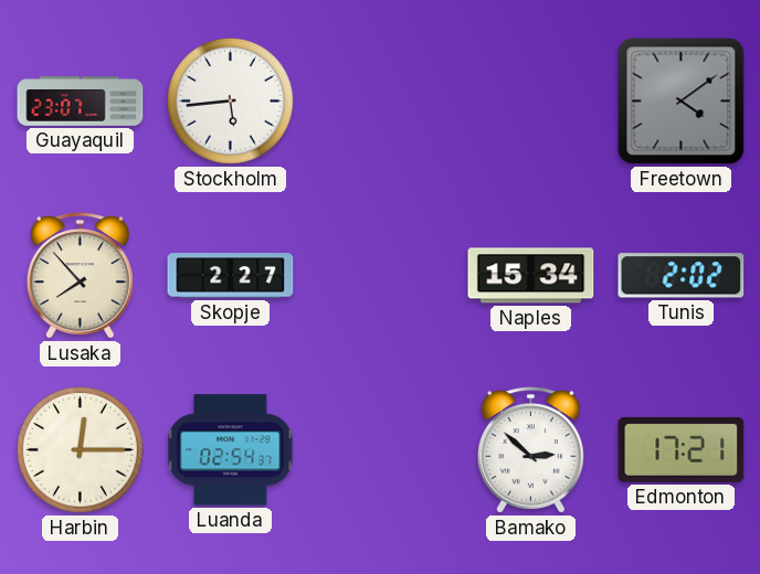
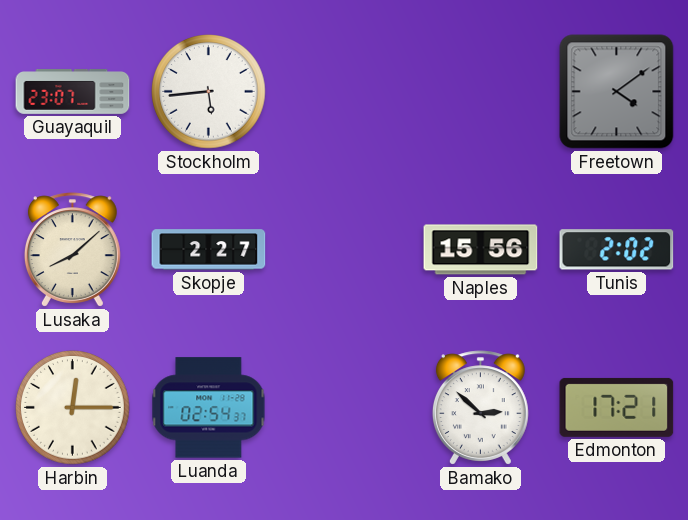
Lusaka: 7:53 -> 8:08 (72, 250)
Naples: 15:34 -> 15:56 (481, 250)
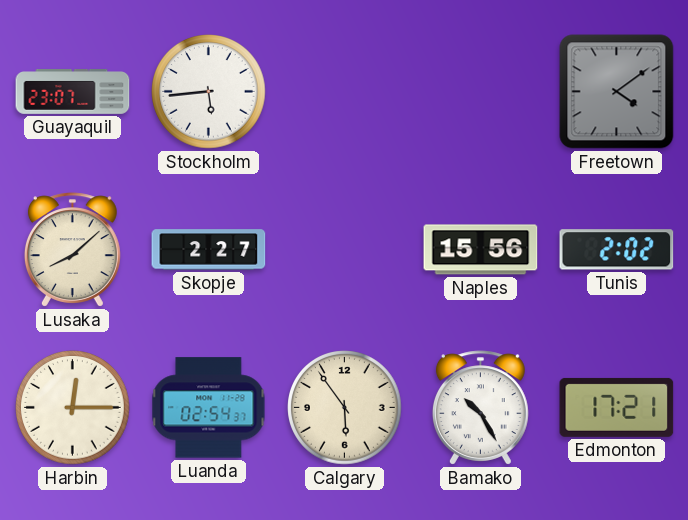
Calgary: none -> 5:54 (345, 408)
Bamako: 2:52 -> 10:25 (480, 408)
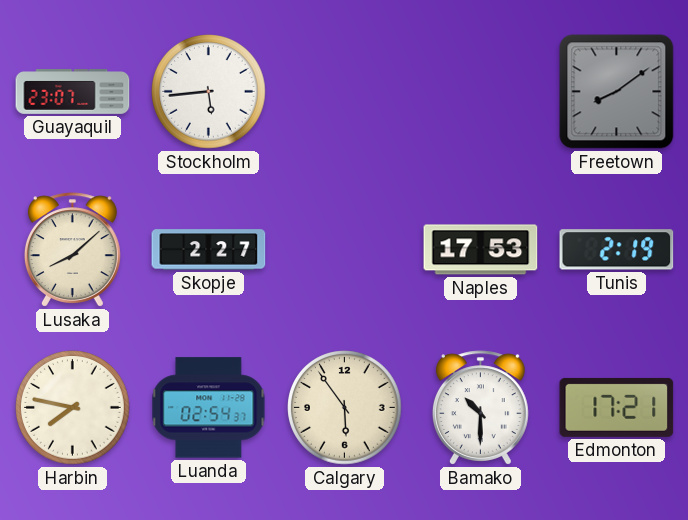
Freetown: 4:09 -> 8:09 (617, 92)
Naples: 15:56 -> 17:53 (481, 250)
Tunis: 2:02 -> 2:19 (617, 250)
Harbin: 12:15 -> 7:47 (73, 408)
Bamako: 10:25 -> 10:30 (480, 408)
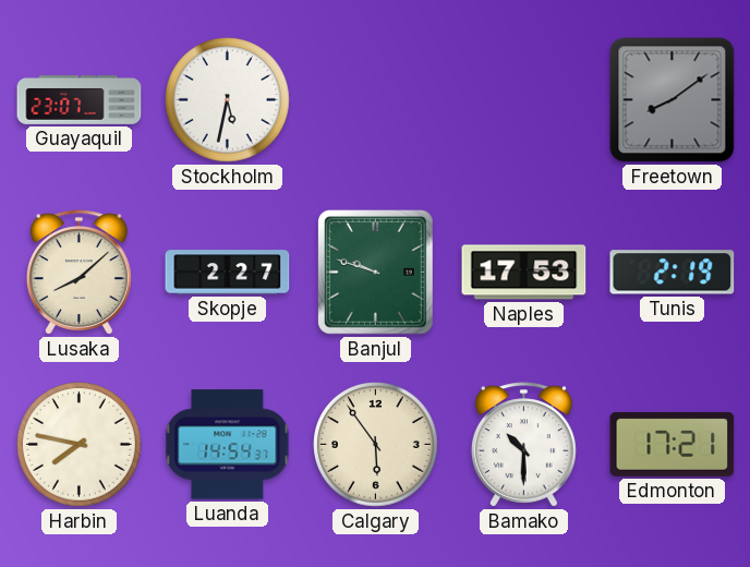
Stockholm: 5:44 -> 5:32 (228, 100)
Banjul: none -> 9:48 (376, 273)
Luanda: 02:54 -> 14:54 (228, 445)
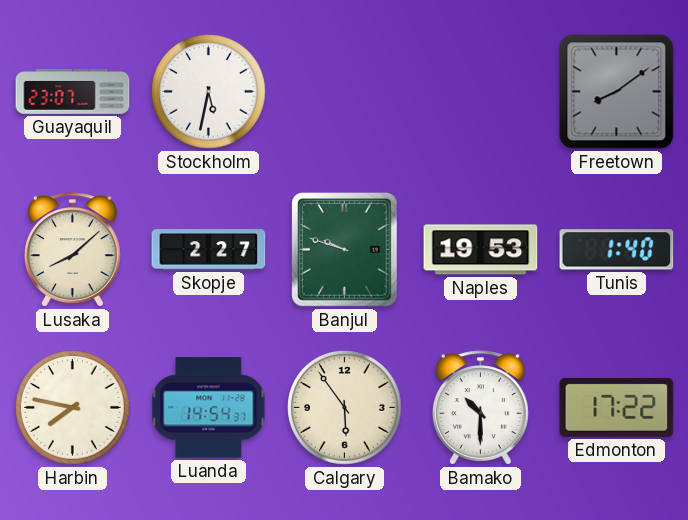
Naples: 17:53 -> 19:53 (481, 250)
Tunis: 2:19 -> 1:40 (617, 250)
Edmonton: 17:21 -> 17:22 (617, 407)
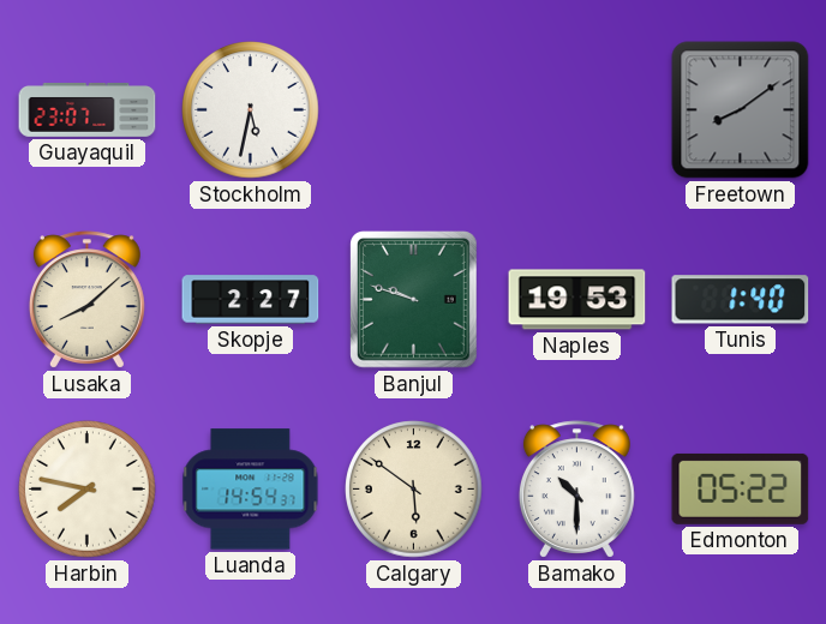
Calgary: 5:54 -> 5:51 (414, 490)
Edmonton: 17:22 -> 05:22 (741, 488)
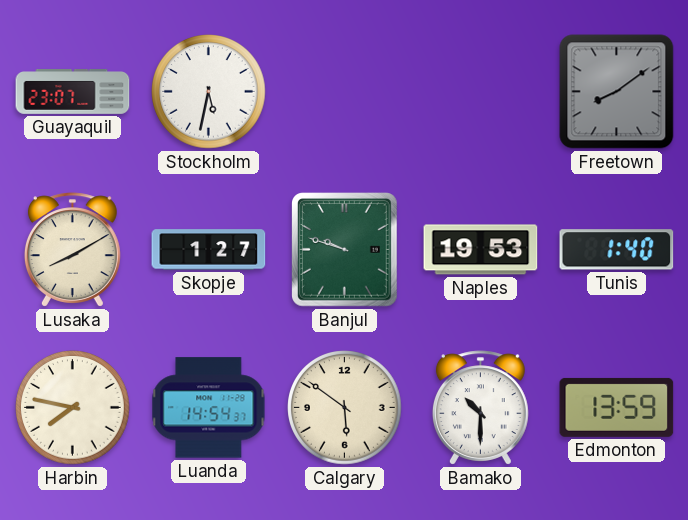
Lusaka: 8:08 -> 8:10 (72, 250)
Skopje: 2:27 -> 1:27 (209, 250)
Edmonton: 05:22 -> 13:59 (617, 407)
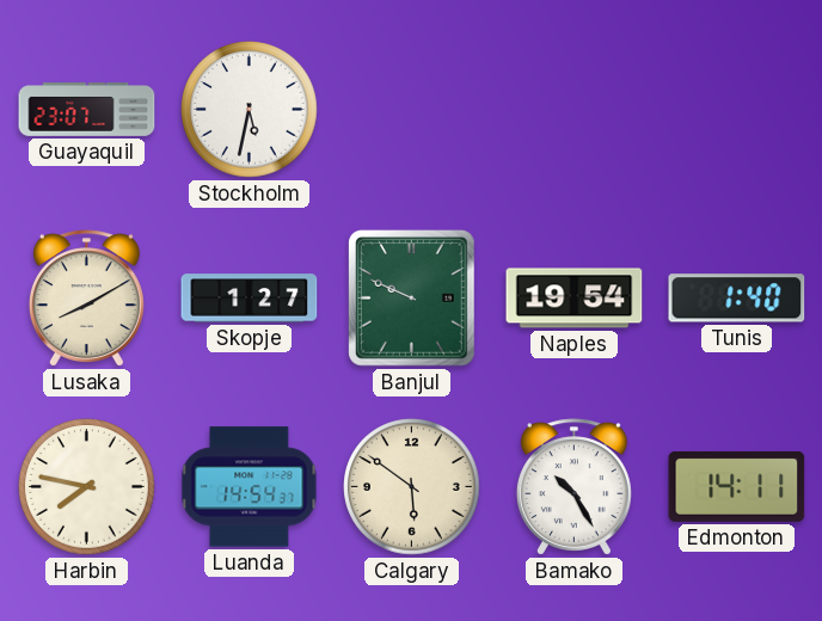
Freetown: 8:09 -> none (617, 92)
Banjul: 9:48 -> 9:49 (412, 299)
Naples: 19:53 -> 19:54 (575, 299)
Bamako: 10:30 -> 10:25 (573, 487)
Edmonton: 13:59 -> 14:11 (737, 486)
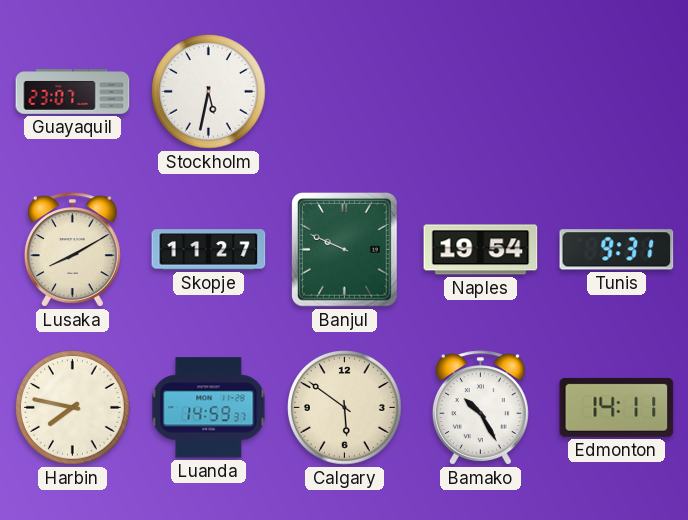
Skopje: 1:27 -> 11:27 (209, 250)
Tunis: 1:40 -> 9:31 (617, 250)
Luanda: 14:54 -> 14:59 (209, 408)
